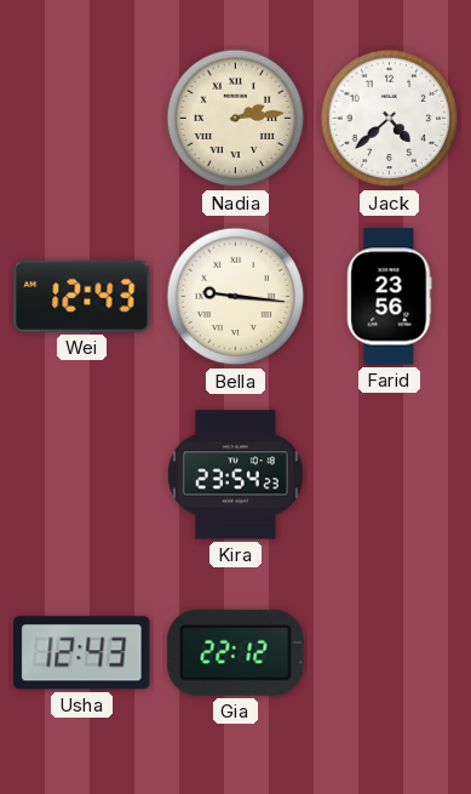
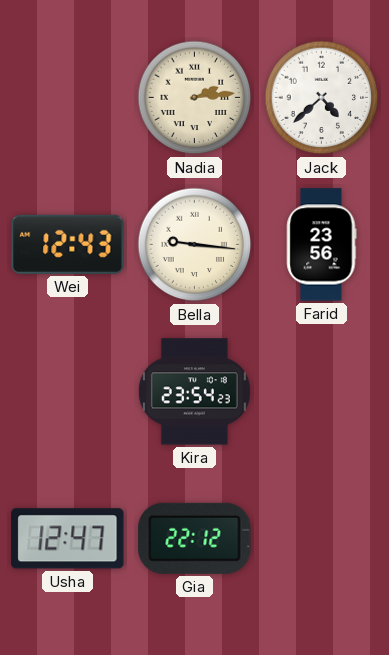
Usha: 12:43 -> 12:47 (68, 539)
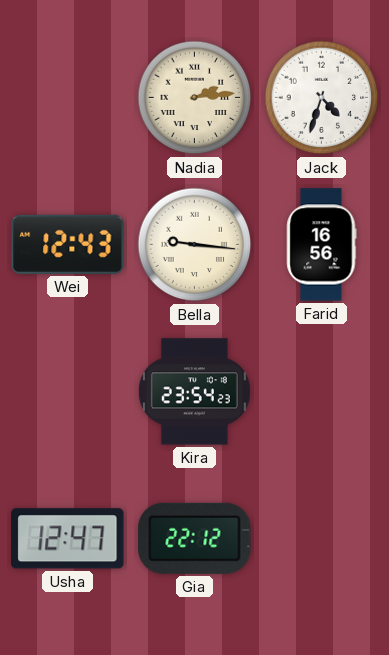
Jack: 4:38 -> 4:33 (322, 98)
Farid: 23:56 -> 16:56 (322, 245)
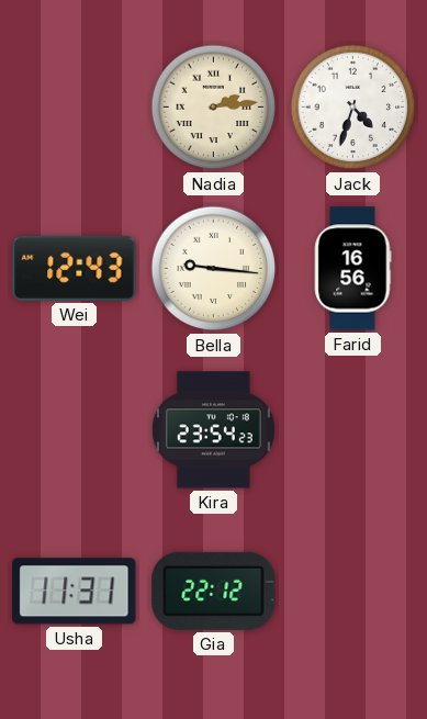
Usha: 12:47 -> 11:31 (75, 592)
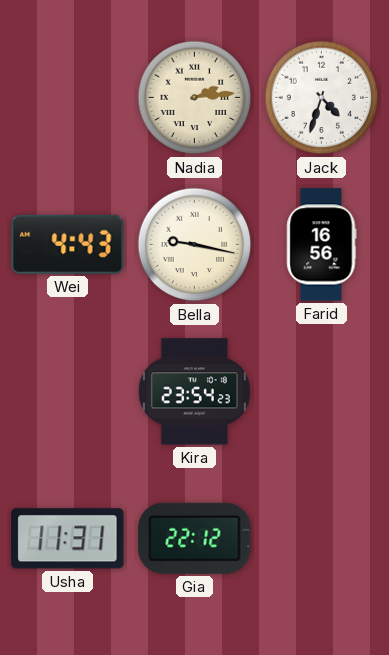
Wei: 12:43 -> 4:43 (68, 244)
Bella: 9:16 -> 9:17 (195, 245)
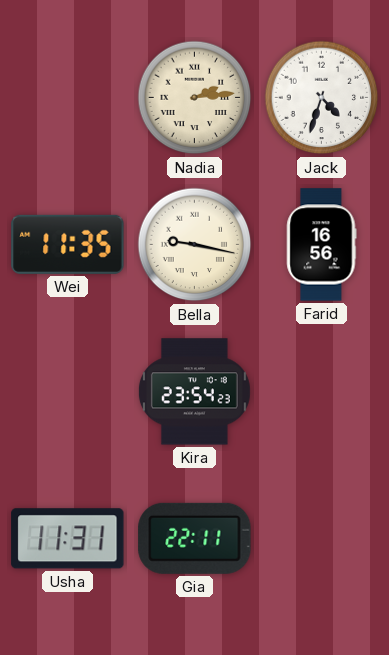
Wei: 4:43 -> 11:35 (68, 244)
Gia: 22:12 -> 22:11 (195, 538)
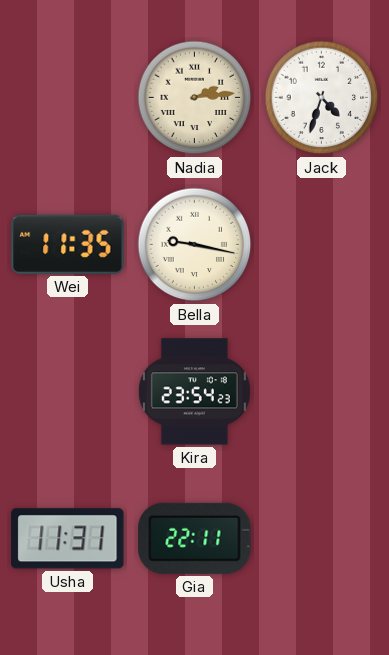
Farid: 16:56 -> none (322, 245)
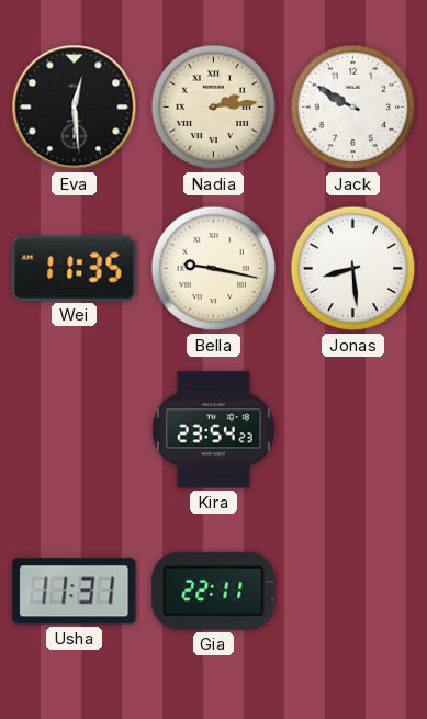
Eva: none -> 12:29 (75, 108)
Jack: 4:33 -> 9:50 (353, 108)
Jonas: none -> 8:29 (353, 269)
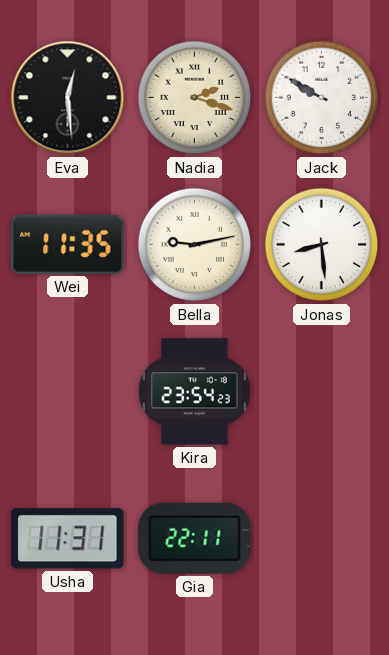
Nadia: 2:14 -> 2:18 (195, 98)
Bella: 9:17 -> 9:13 (195, 245)
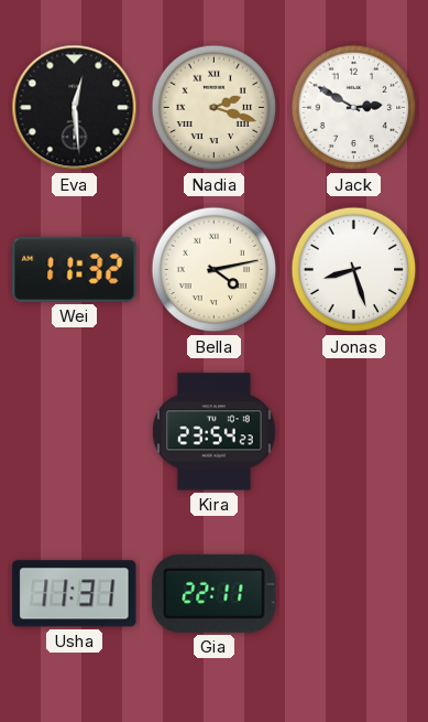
Jack: 9:50 -> 2:50 (354, 108)
Wei: 11:35 -> 11:32 (75, 269)
Bella: 9:13 -> 4:13 (215, 270)
Jonas: 8:29 -> 8:27 (354, 270)
